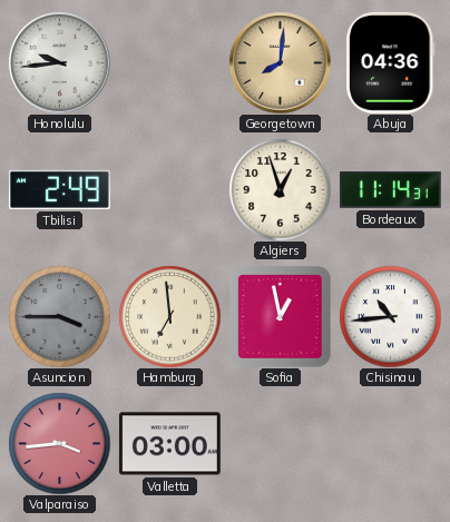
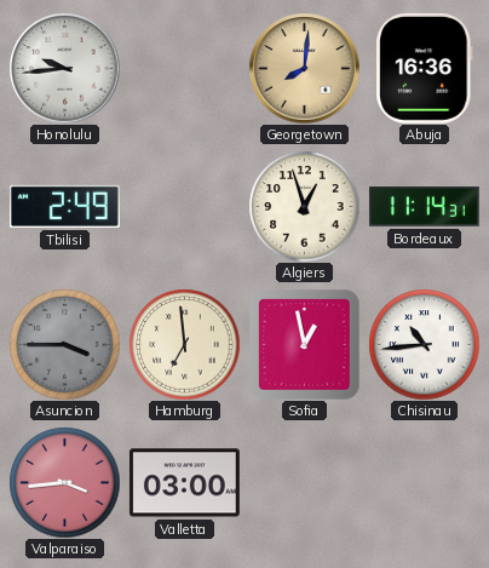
Abuja: 04:36 -> 16:36 (425, 68)
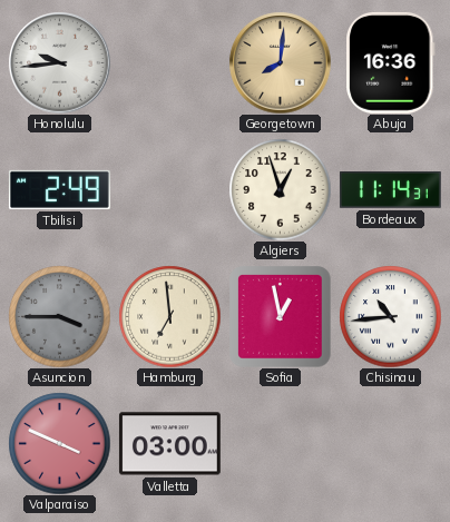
Valparaiso: 3:44 -> 3:49 (59, 443)
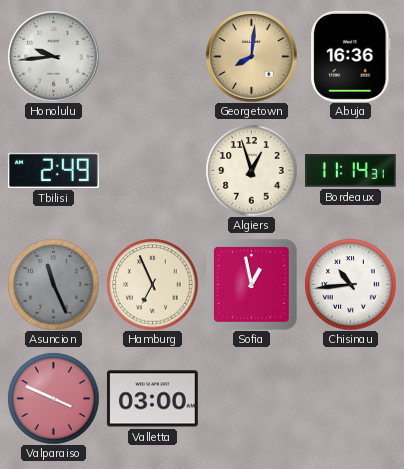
Asuncion: 3:45 -> 11:26 (53, 284)
Hamburg: 6:59 -> 6:56 (152, 284)
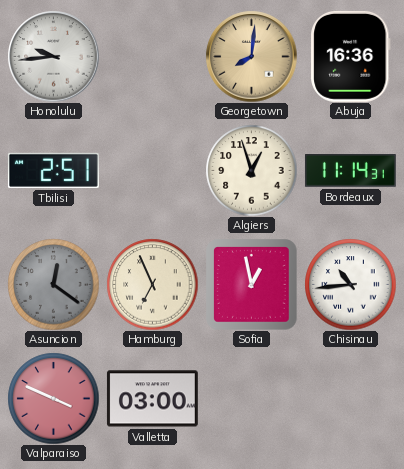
Tbilisi: 2:49 -> 2:51 (53, 170)
Asuncion: 11:26 -> 12:21 (53, 284)
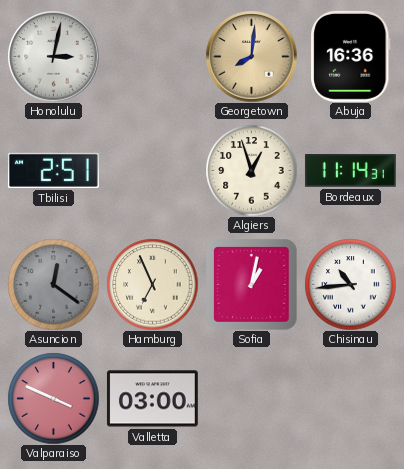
Honolulu: 9:44 -> 3:02 (53, 56)
Sofia: 12:58 -> 1:02 (252, 285)
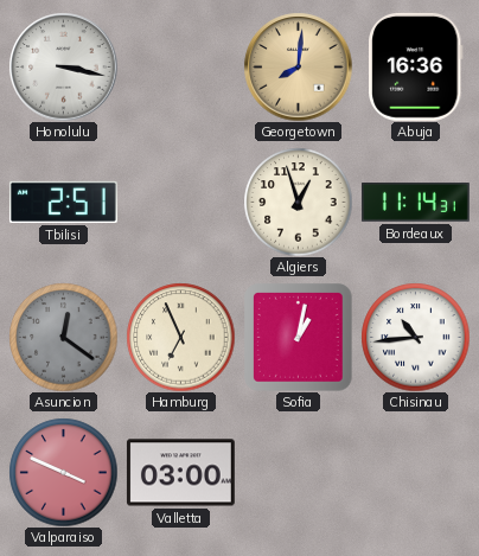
Honolulu: 3:02 -> 3:17 (63, 66)
